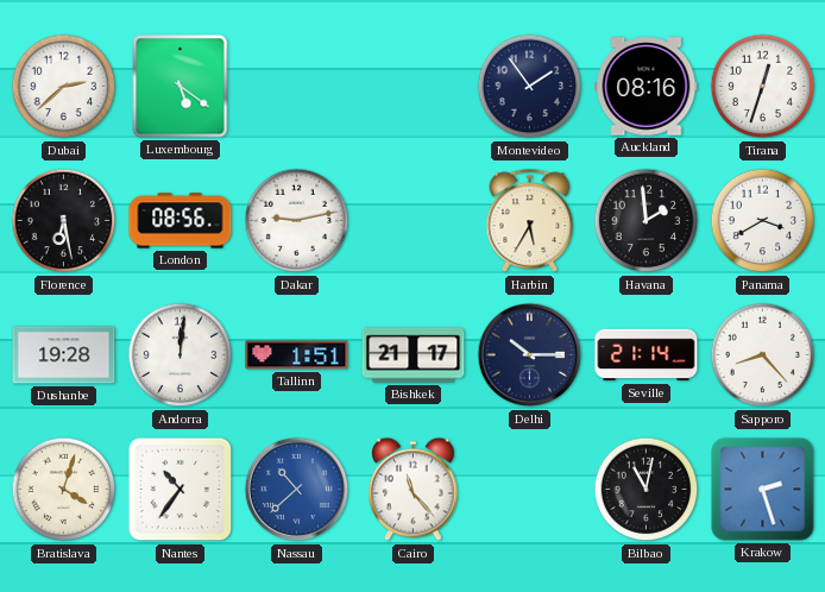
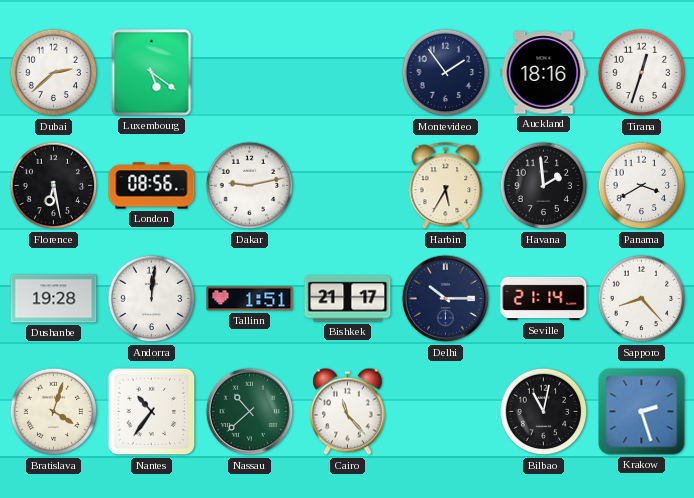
Auckland: 08:16 -> 18:16 (544, 73)
Nassau dial: blue -> green (250, 412)
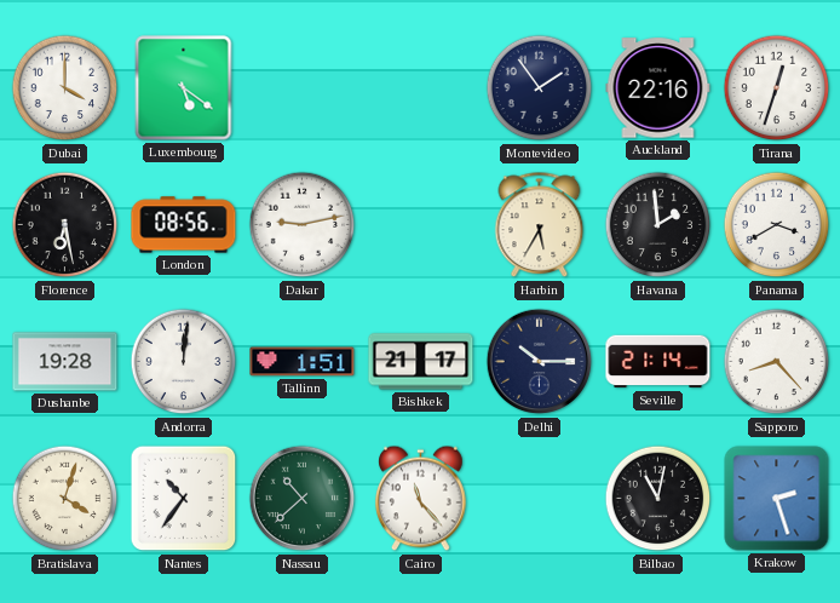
Dubai: 2:38 -> 4:00 (65, 88)
Auckland: 18:16 -> 22:16 (658, 88)
